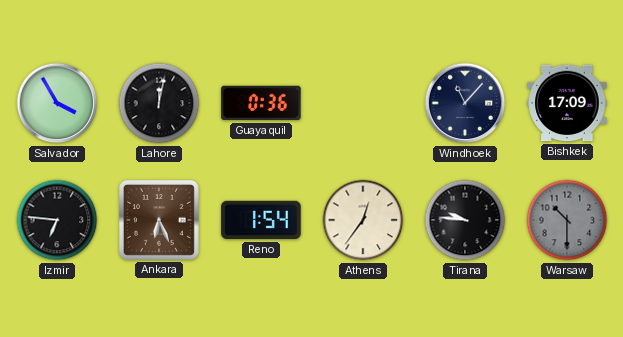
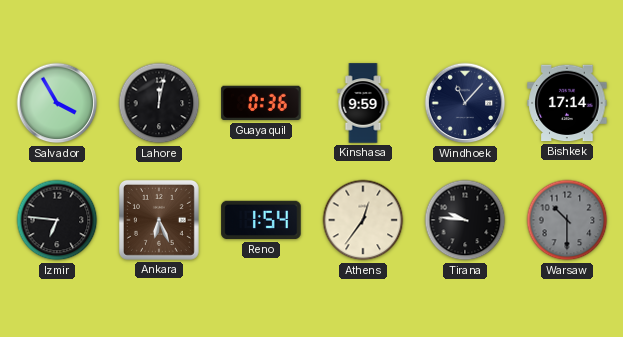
Kinshasa: none -> 9:59 (363, 103)
Bishkek: 17:09 -> 17:14 (567, 103)
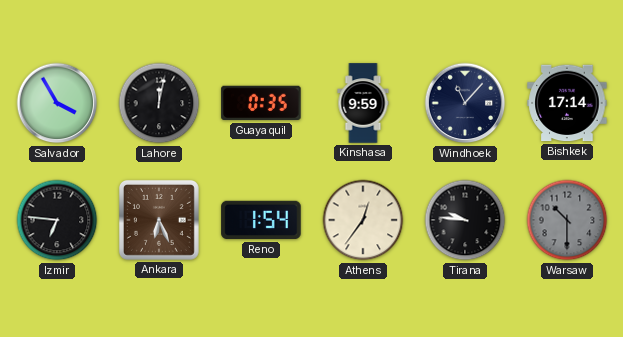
Guayaquil: 0:36 -> 0:35 (261, 103)
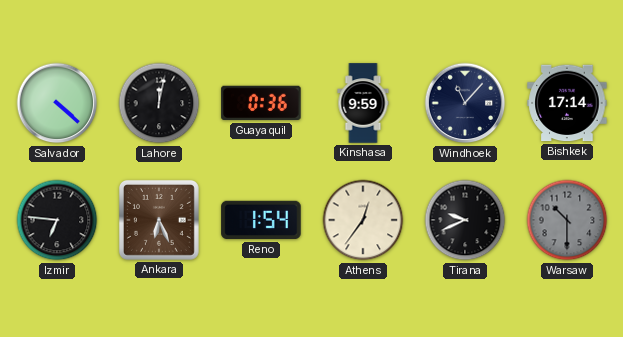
Salvador: 3:55 -> 4:22 (57, 103)
Guayaquil: 0:35 -> 0:36 (261, 103)
Tirana: 9:46 -> 9:41 (465, 220)
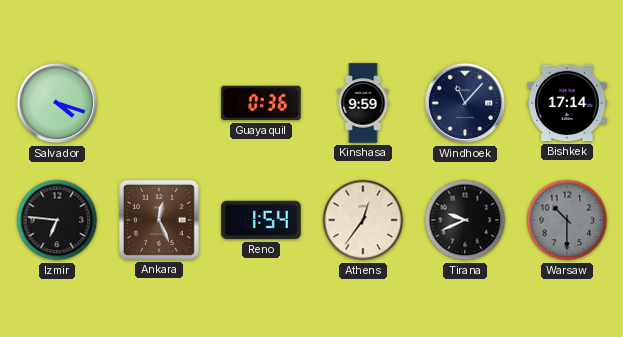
Salvador: 4:22 -> 4:18 (57, 103)
Lahore: 12:02 -> none (159, 103)
Ankara: 6:26 -> 12:26 (159, 220)
